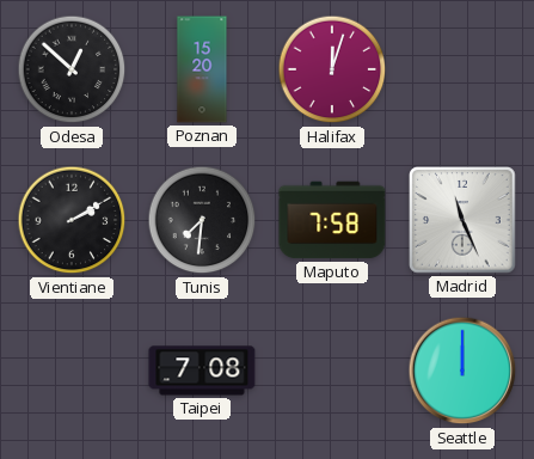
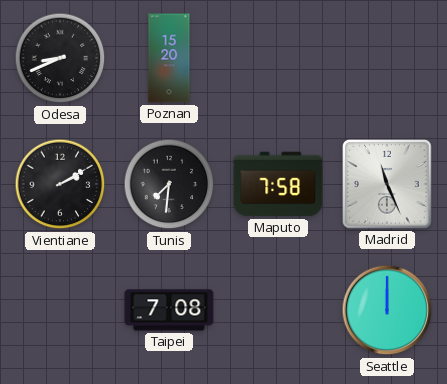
Odesa: 12:52 -> 8:41 (60, 58)
Halifax: 12:03 -> none (332, 69)
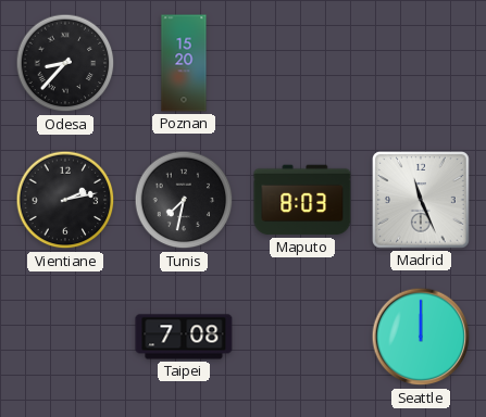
Odesa: 8:41 -> 8:37 (65, 63)
Vientiane: 2:10 -> 2:13 (65, 200)
Tunis: 7:31 -> 7:32 (184, 200)
Maputo: 7:58 -> 8:03 (302, 200)
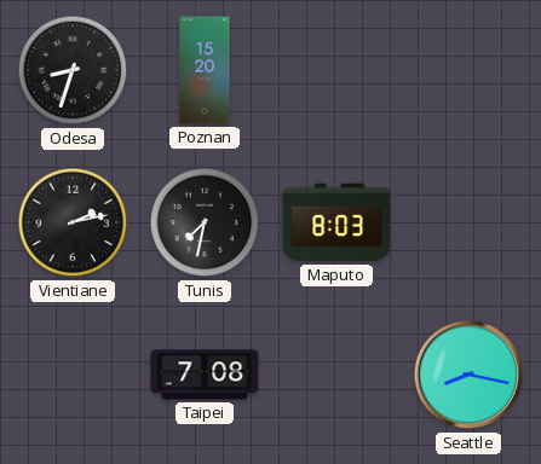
Odesa: 8:37 -> 8:33 (73, 70)
Madrid: 11:26 -> none (422, 201)
Seattle: 12:00 -> 8:17 (468, 375)
